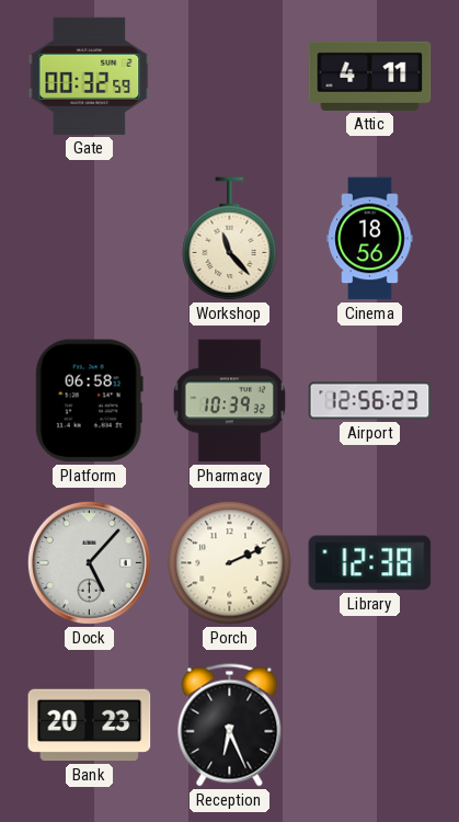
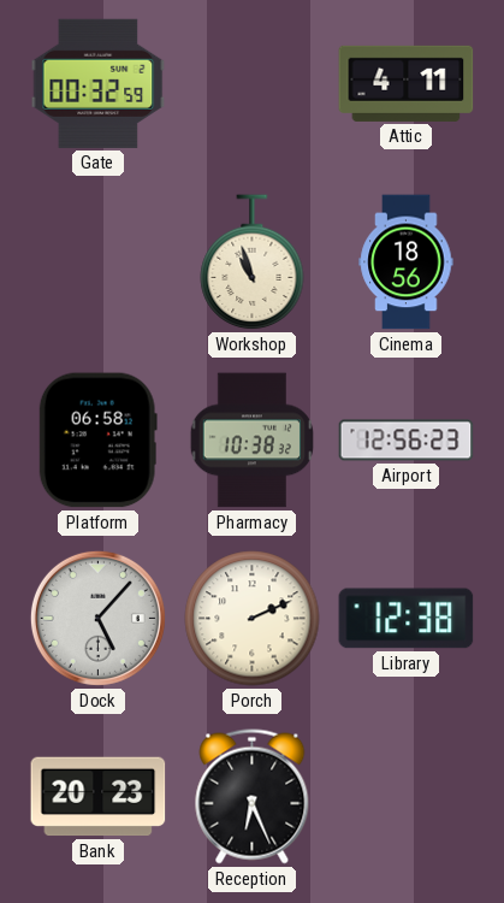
Workshop: 11:23 -> 10:57 (253, 262)
Pharmacy: 10:39 -> 10:38 (253, 441)
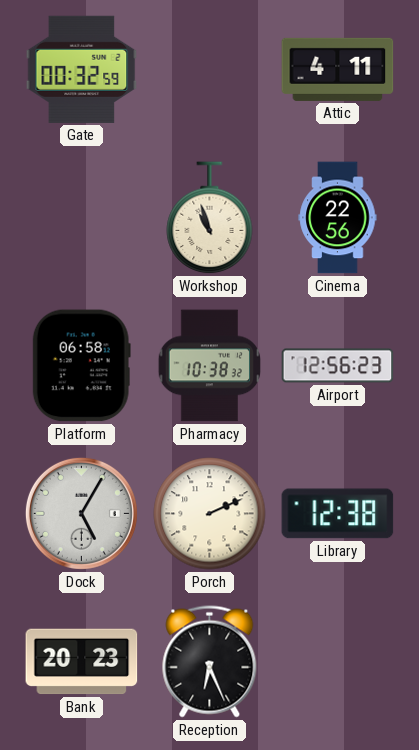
Cinema: 18:56 -> 22:56 (338, 218)
Dock: 5:07 -> 5:05 (81, 513)
